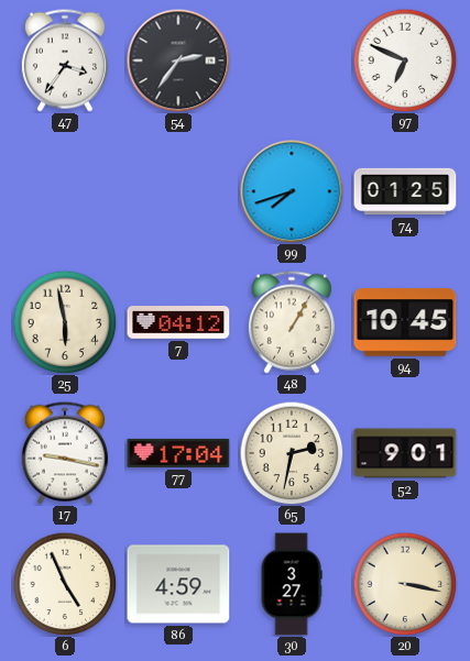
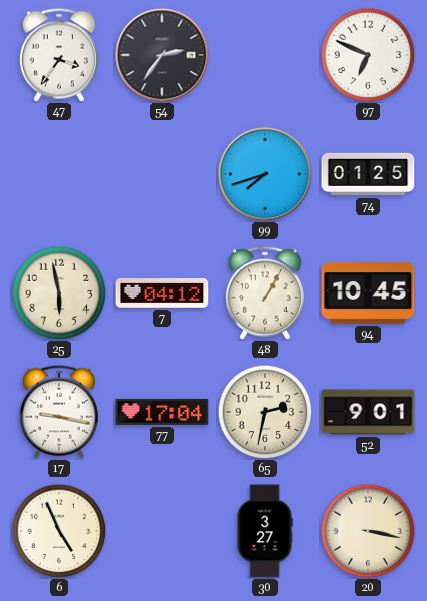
86: 4:59 -> none (178, 584)
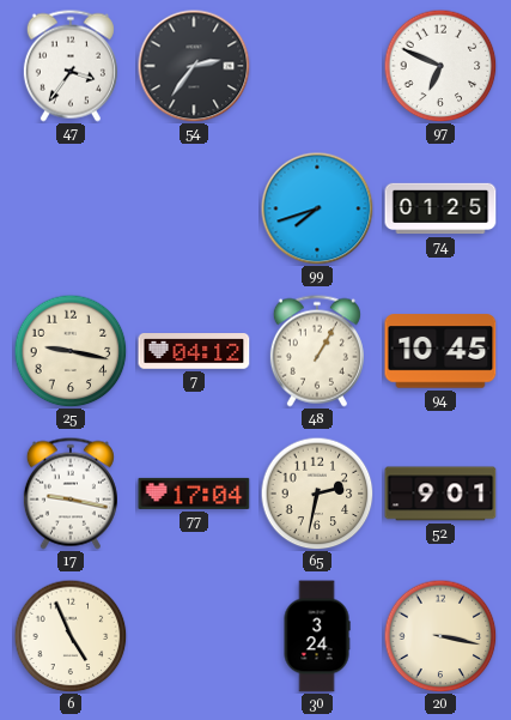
25: 5:58 -> 9:17 (71, 351)
30: 3:27 -> 3:24 (317, 636)
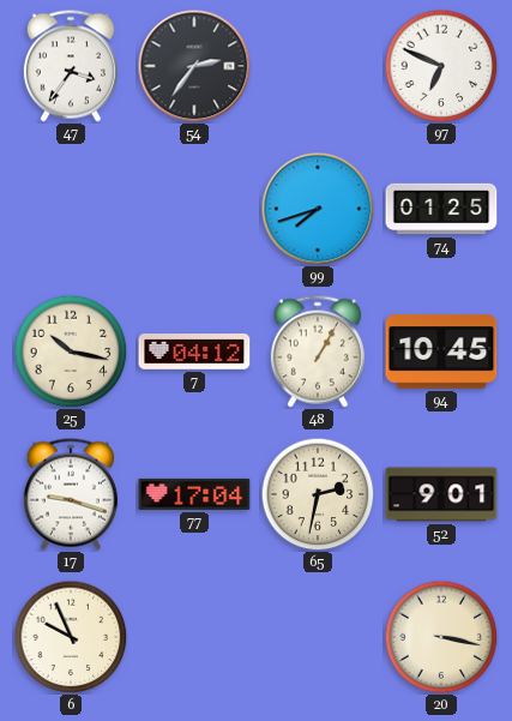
25: 9:17 -> 10:17 (71, 352)
17: 9:17 -> 9:18 (71, 494)
6: 4:56 -> 9:56 (71, 637)
30: 3:24 -> none (317, 636)
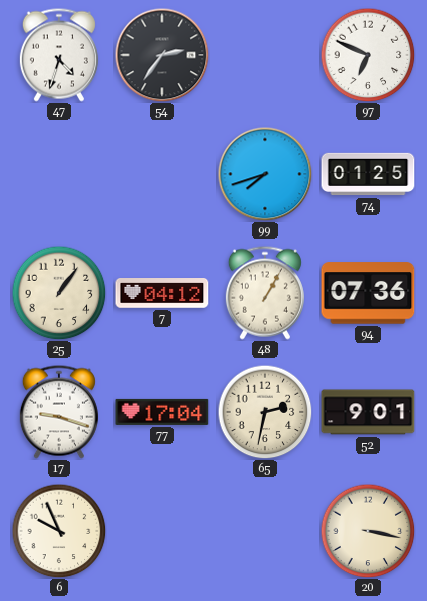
47: 3:36 -> 4:33 (59, 55)
25: 10:17 -> 1:06 (59, 293)
94: 10:45 -> 07:36 (368, 293)
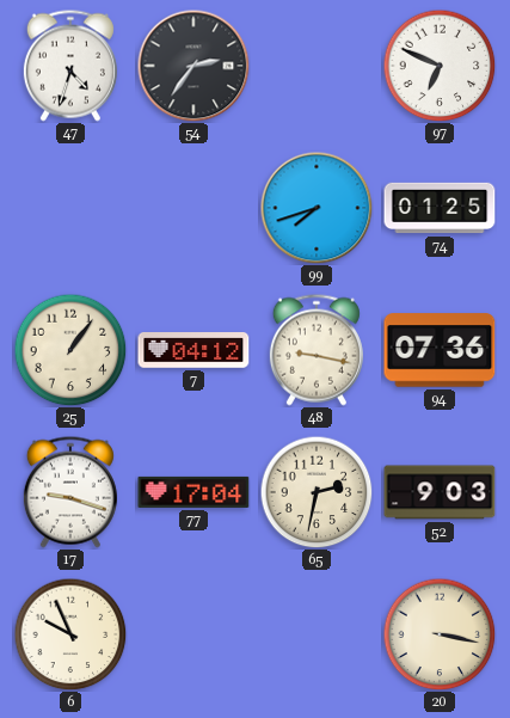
48: 1:05 -> 9:17 (317, 350)
52: 9:01 -> 9:03 (440, 492)
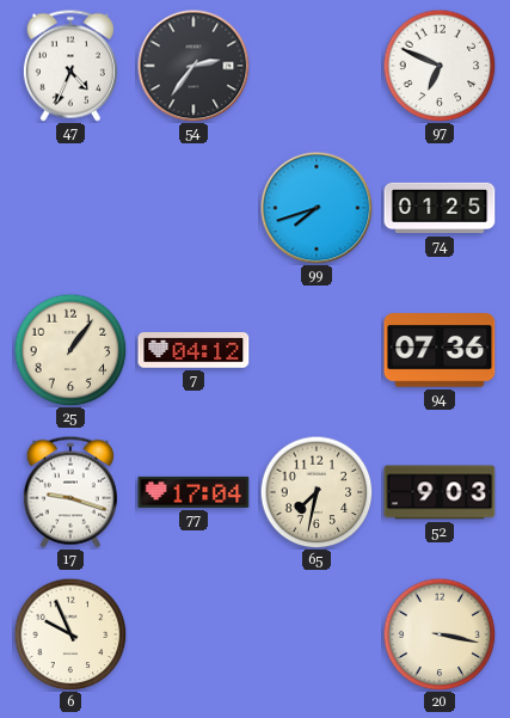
47: 4:33 -> 4:34 (70, 66)
48: 9:17 -> none (317, 350)
65: 2:32 -> 7:32 (317, 492)
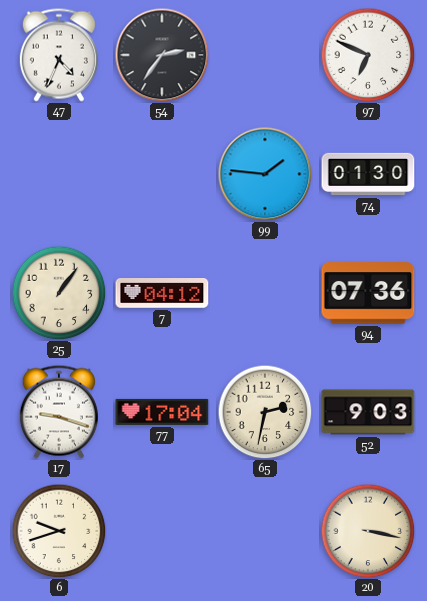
99: 7:42 -> 1:46 (265, 174)
74: 01:25 -> 01:30 (368, 174)
65: 7:32 -> 2:32 (265, 412)
6: 9:56 -> 9:42 (59, 531)
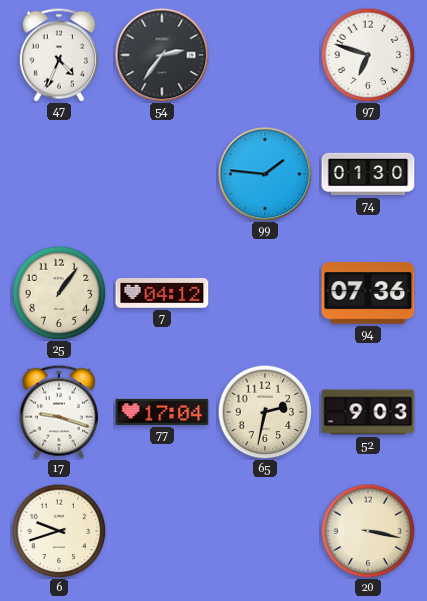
97: 6:49 -> 6:48 (368, 55)
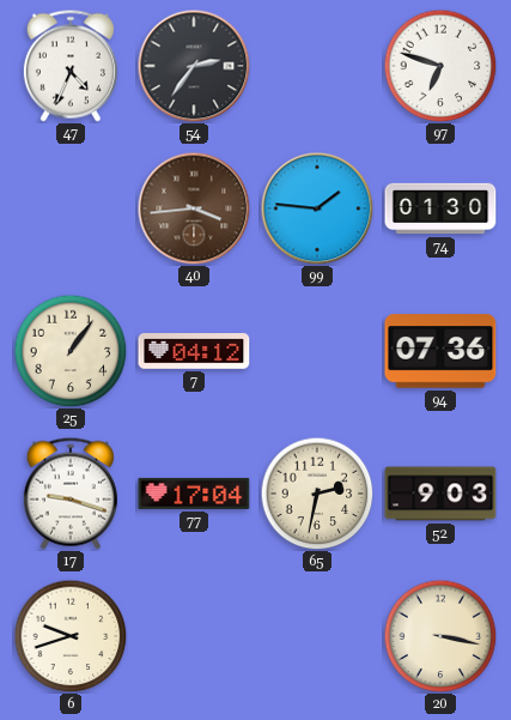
40: none -> 3:44 (194, 208)
